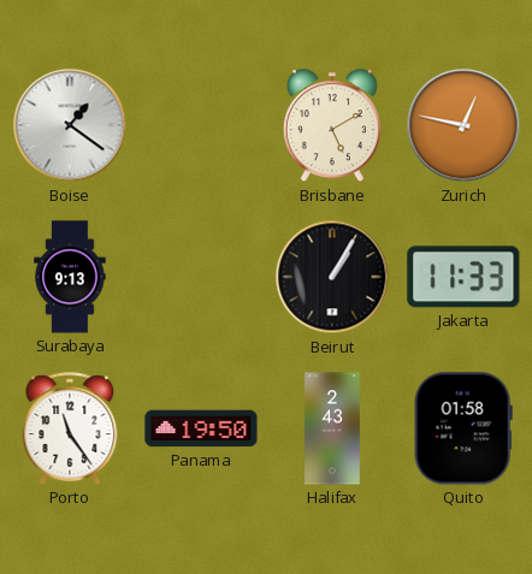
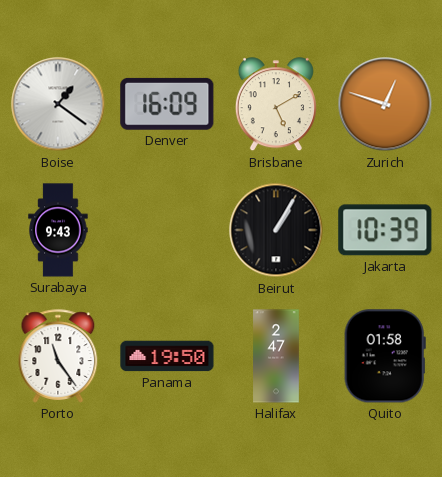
Denver: none -> 16:09 (167, 104)
Zurich: 12:47 -> 12:48 (385, 104)
Surabaya: 9:13 -> 9:43 (58, 230)
Jakarta: 11:33 -> 10:39 (385, 230)
Halifax: 2:43 -> 2:47 (276, 356)
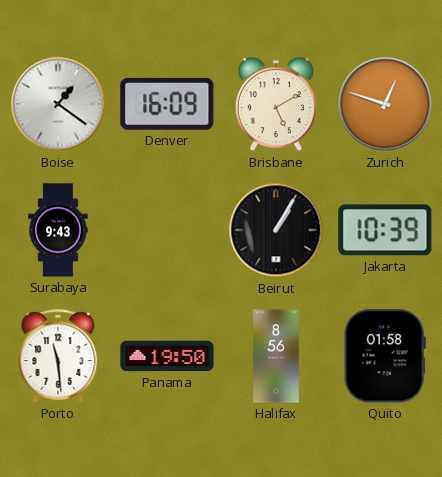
Porto: 11:24 -> 11:29 (58, 356)
Halifax: 2:47 -> 8:56 (276, 356)
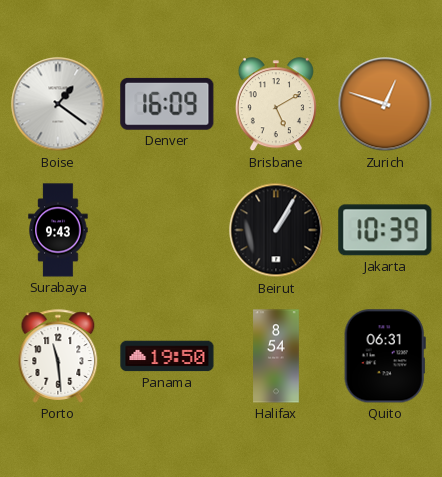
Halifax: 8:56 -> 8:54 (276, 356)
Quito: 01:58 -> 06:31 (385, 356)
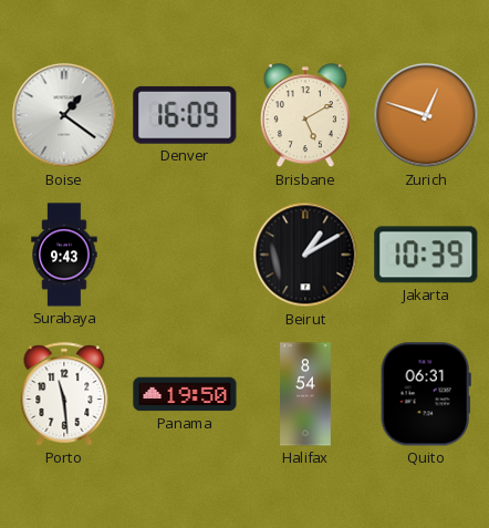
Beirut: 1:05 -> 1:10 (305, 255)
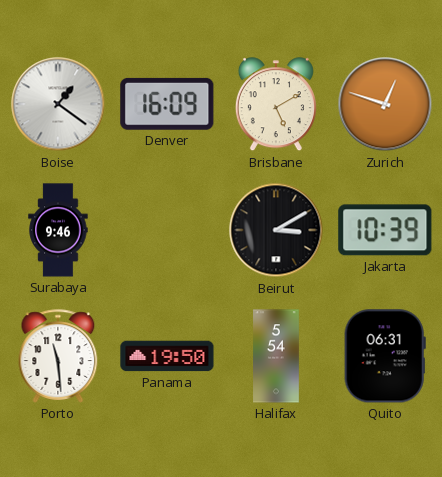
Surabaya: 9:43 -> 9:46 (58, 230)
Beirut: 1:10 -> 3:10 (276, 230)
Halifax: 8:54 -> 5:54 (276, 356)
